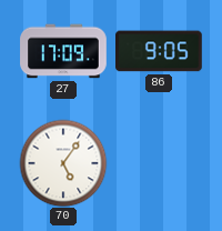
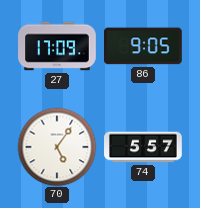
74: none -> 5:57 (143, 147)
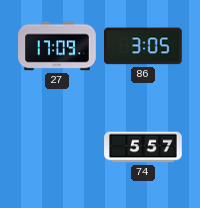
86: 9:05 -> 3:05 (144, 46)
70: 5:06 -> none (57, 147)
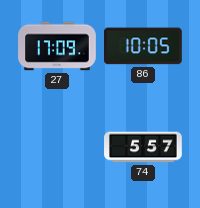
86: 3:05 -> 10:05 (144, 46)
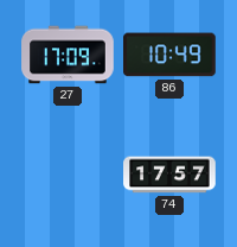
86: 10:05 -> 10:49 (171, 55)
74: 5:57 -> 17:57 (169, 175)
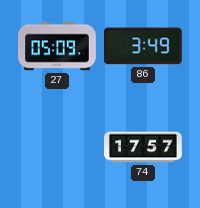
27: 17:09 -> 05:09 (57, 46)
86: 10:49 -> 3:49 (144, 46)
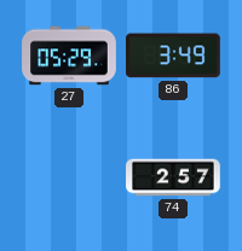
27: 05:09 -> 05:29 (69, 56)
74: 17:57 -> 2:57 (173, 177)
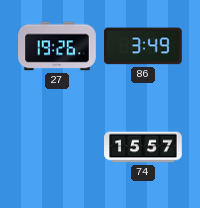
27: 05:29 -> 19:26 (57, 46)
74: 2:57 -> 15:57 (143, 147)
